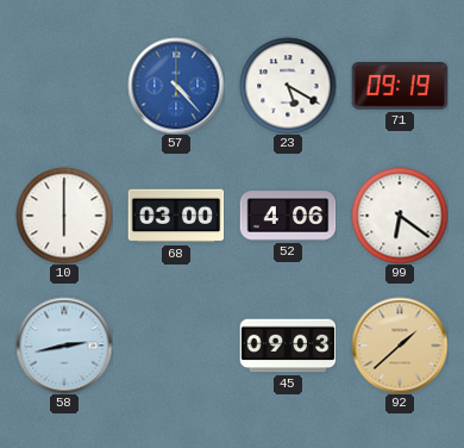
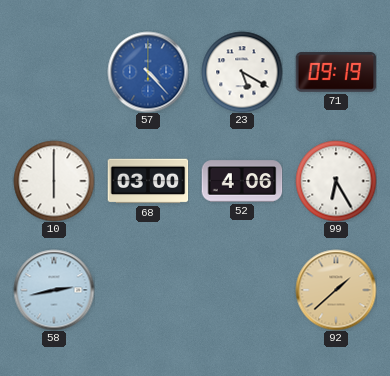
99: 6:21 -> 6:25 (336, 181)
45: 09:03 -> none (288, 346)
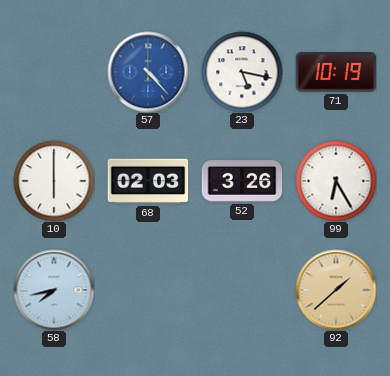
23: 5:20 -> 5:17 (242, 72)
71: 09:19 -> 10:19 (336, 72)
68: 03:00 -> 02:03 (148, 181)
52: 4:06 -> 3:26 (242, 181)
58: 2:43 -> 7:43 (54, 290)
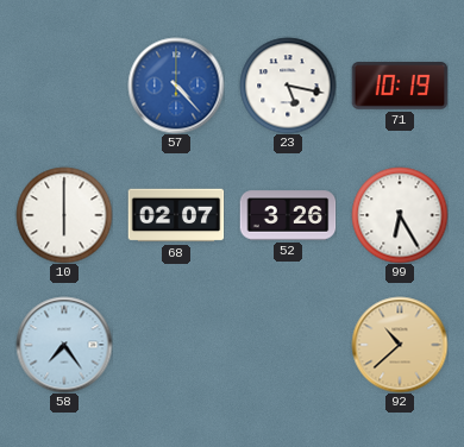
68: 02:03 -> 02:07 (176, 215)
58: 7:43 -> 7:24 (64, 345)
92: 1:38 -> 10:38 (400, 345)
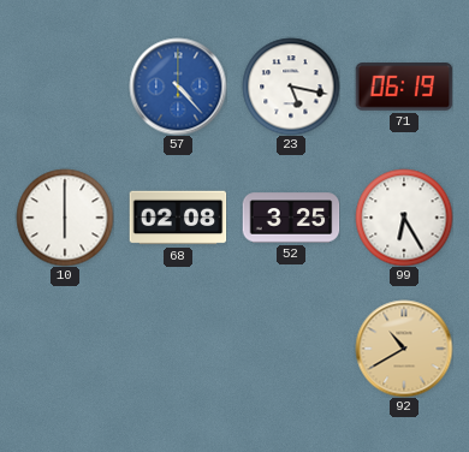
71: 10:19 -> 06:19 (404, 87)
68: 02:07 -> 02:08 (178, 218)
52: 3:26 -> 3:25 (291, 218)
58: 7:24 -> none (64, 345)
92: 10:38 -> 10:40 (404, 349)
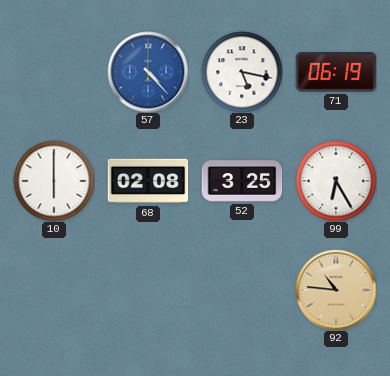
92: 10:40 -> 10:46 (336, 290)
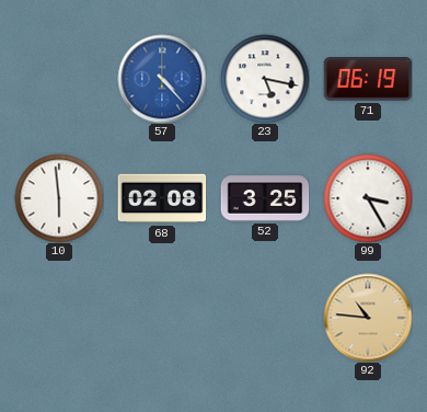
10: 6:00 -> 5:59 (59, 198)
99: 6:25 -> 3:25 (368, 198)
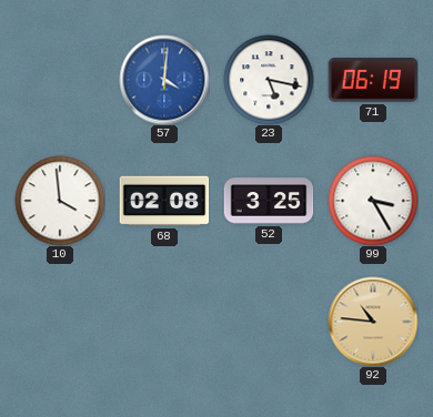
57: 4:23 -> 4:01 (164, 80)
10: 5:59 -> 3:59 (60, 201)
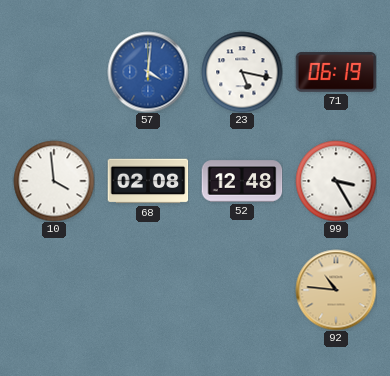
52: 3:25 -> 12:48 (242, 181)
